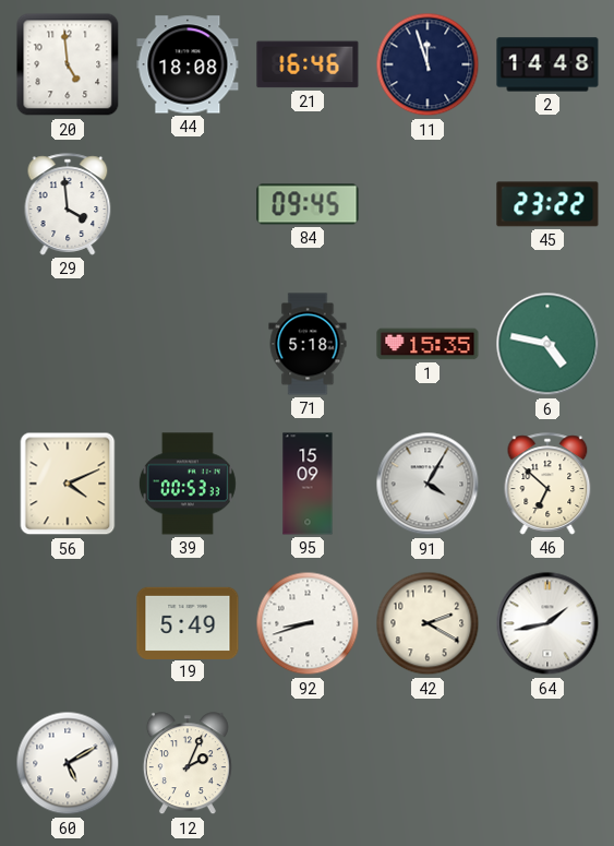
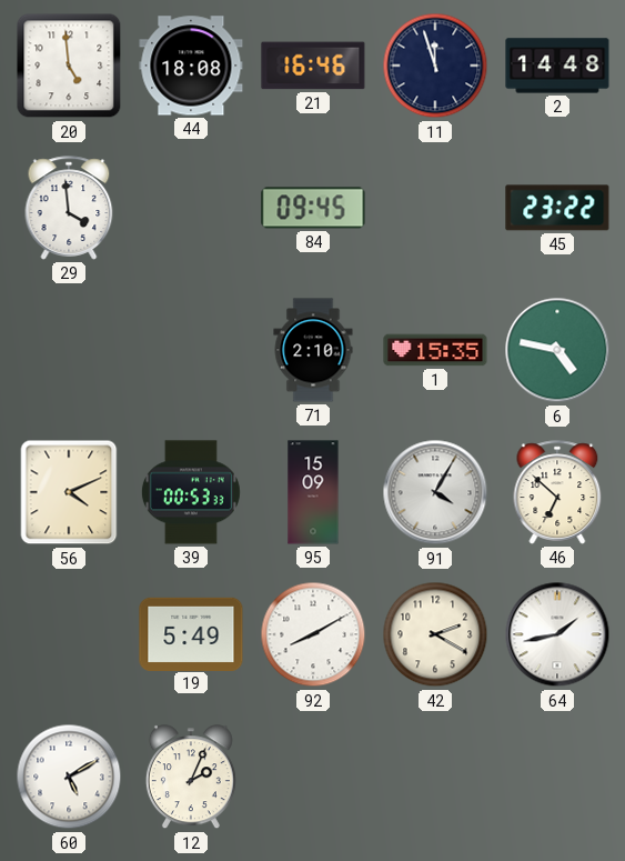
71: 5:18 -> 2:10 (313, 350)
92: 8:42 -> 8:10 (313, 634)
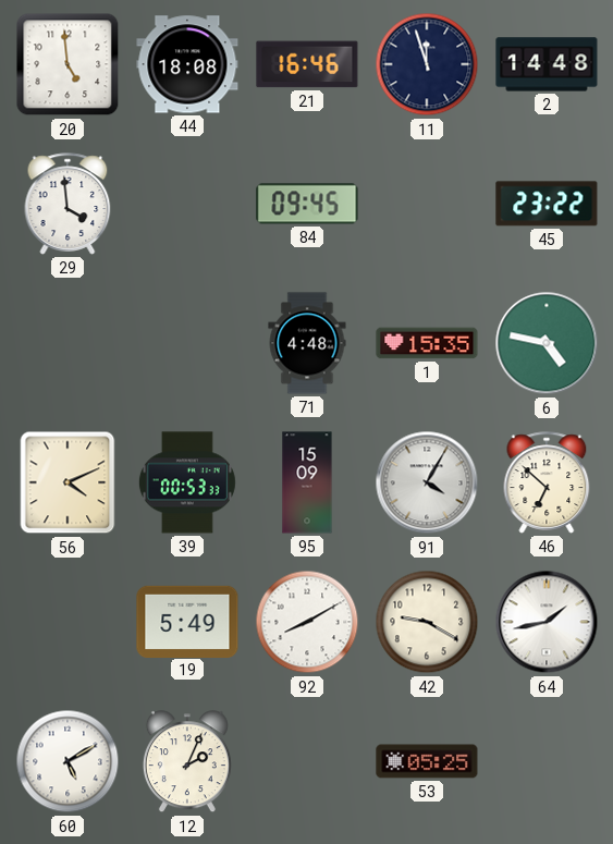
71: 2:10 -> 4:48 (307, 343)
42: 2:20 -> 9:20 (427, 622)
53: none -> 05:25 (427, 761)
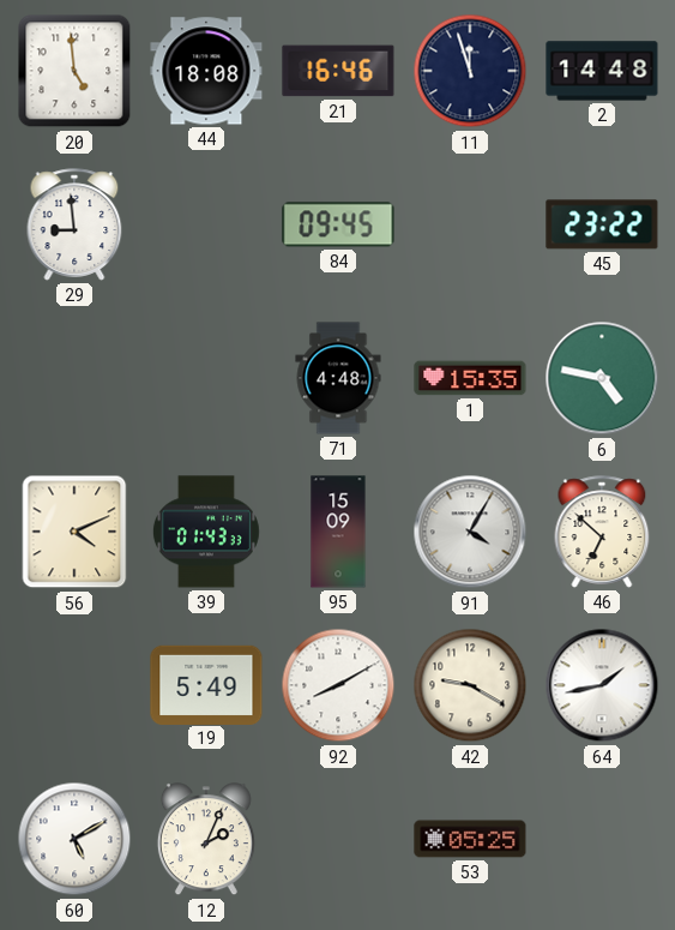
29: 3:59 -> 8:59 (74, 224)
39: 00:53 -> 01:43 (206, 532)
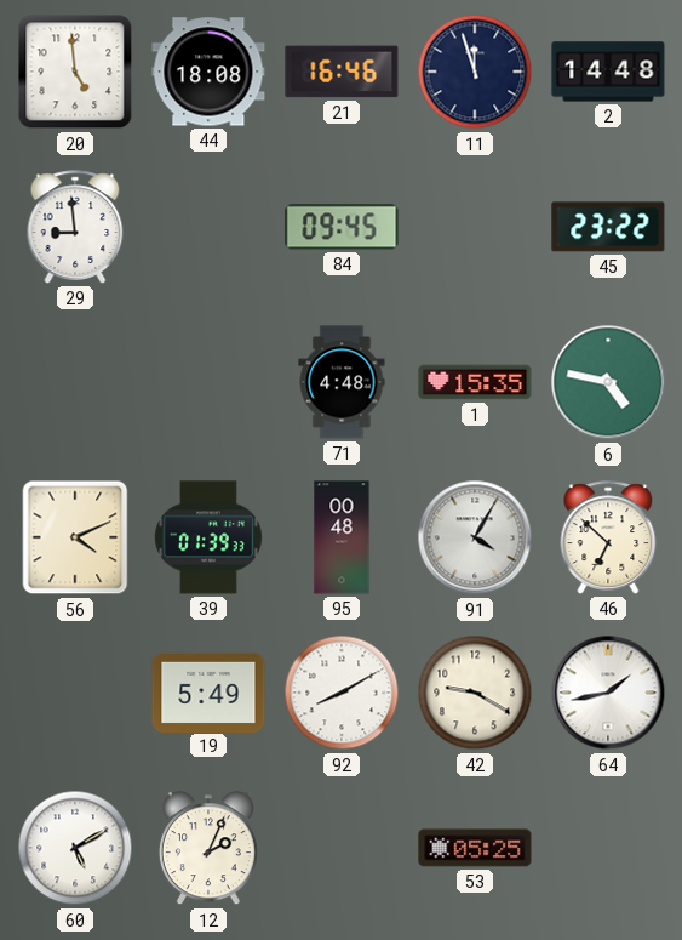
39: 01:43 -> 01:39 (208, 537)
95: 15:09 -> 00:48 (342, 537)
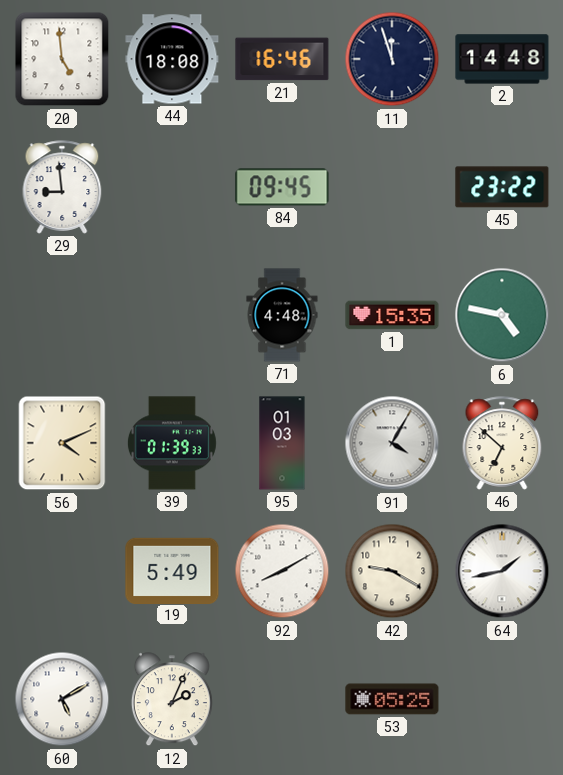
95: 00:48 -> 01:03 (282, 443)
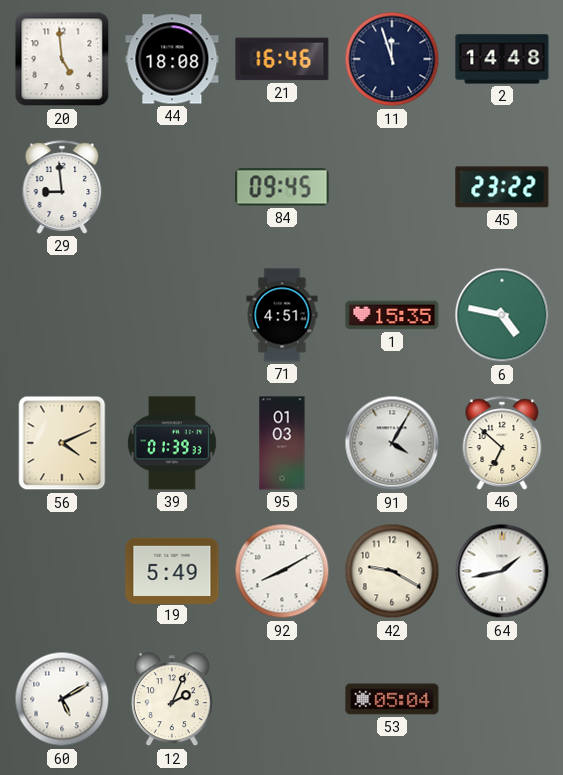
71: 4:48 -> 4:51 (282, 315)
53: 05:25 -> 05:04 (392, 699)
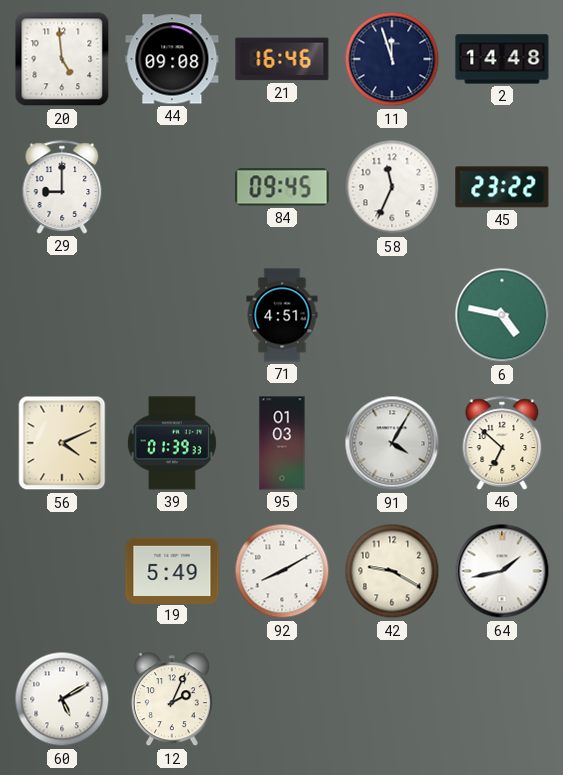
44: 18:08 -> 09:08 (172, 59)
29: 8:59 -> 9:00 (62, 187)
58: none -> 11:34 (392, 187)
1: 15:35 -> none (392, 315)
53: 05:04 -> none (392, 699)
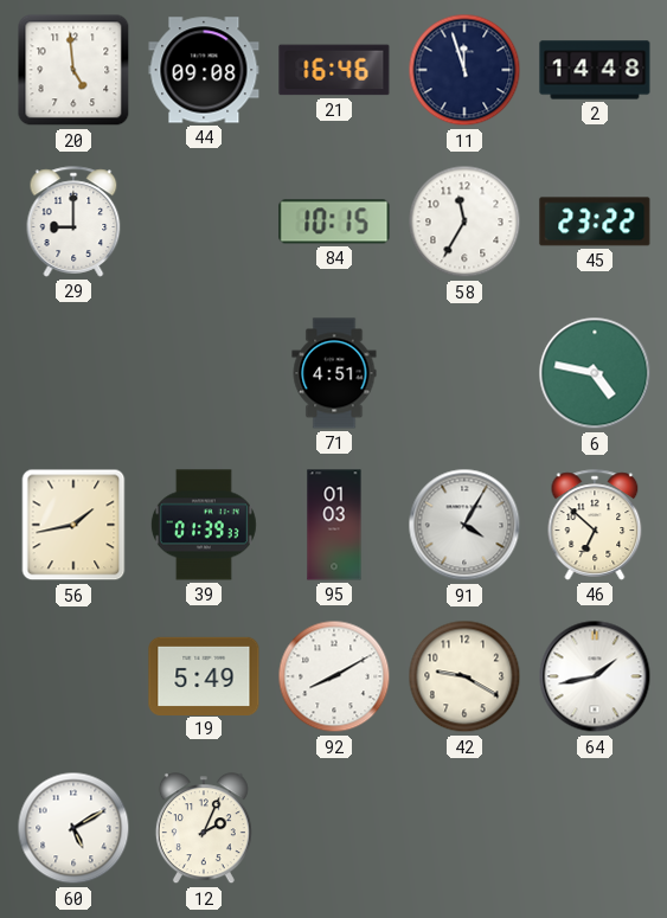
84: 09:45 -> 10:15 (334, 222)
58: 11:34 -> 11:35 (464, 222)
56: 4:11 -> 1:43 (73, 525)
